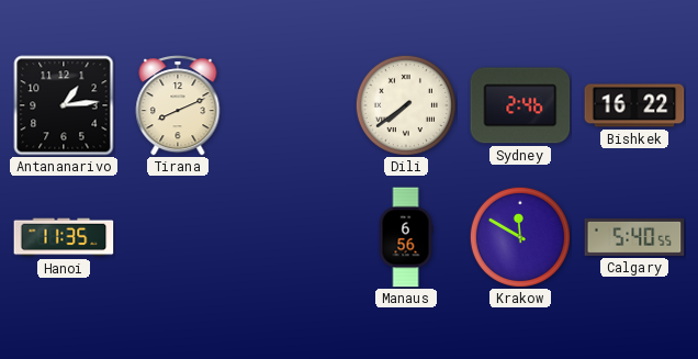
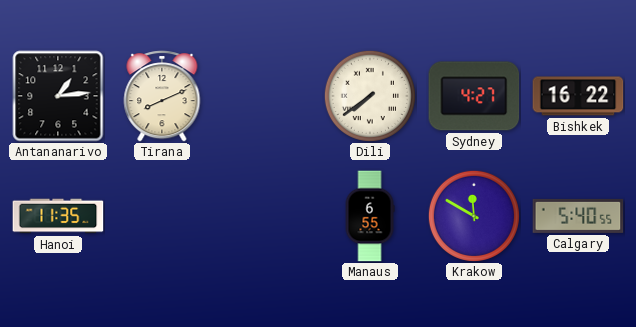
Sydney: 2:46 -> 4:27 (474, 96)
Manaus: 6:56 -> 6:55 (370, 216)
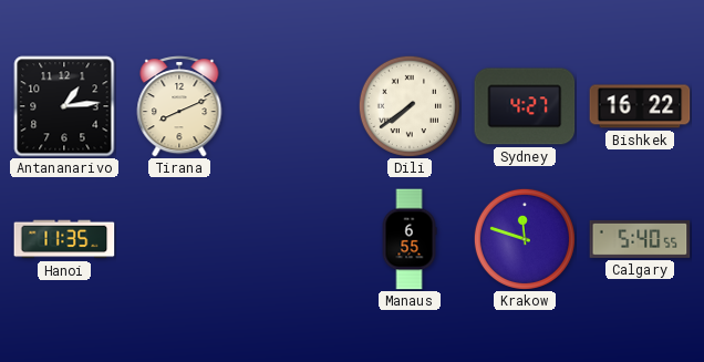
Krakow: 11:50 -> 11:48 (525, 239)
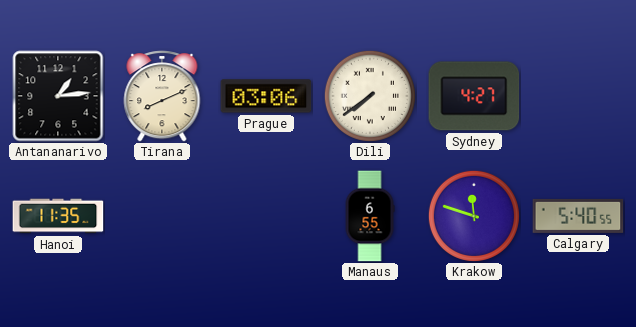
Prague: none -> 03:06 (266, 96)
Bishkek: 16:22 -> none (640, 106)
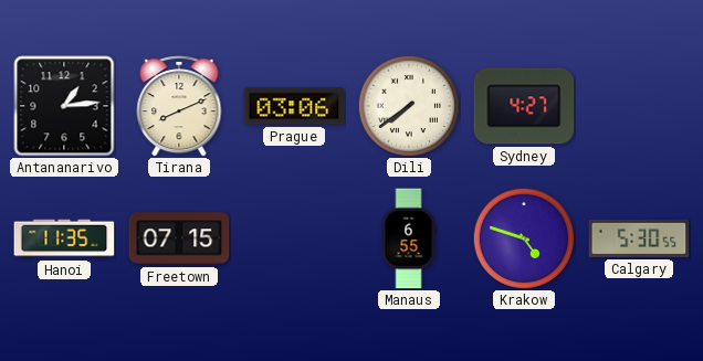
Freetown: none -> 07:15 (179, 238)
Krakow: 11:48 -> 4:48 (524, 238)
Calgary: 5:40 -> 5:30 (639, 238)
